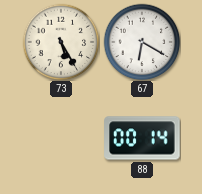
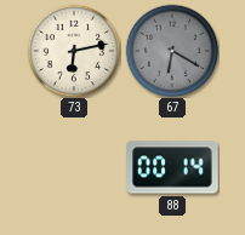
73: 5:25 -> 6:13 (74, 51)
67 dial: white -> grey (172, 51)
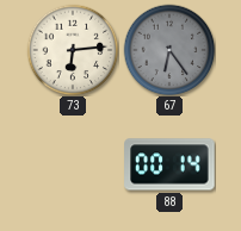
73: 6:13 -> 6:14 (73, 50)
67: 6:20 -> 6:24 (169, 50)
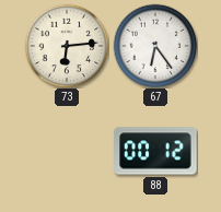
67 dial: grey -> white (155, 46)
88: 00:14 -> 00:12 (155, 151)
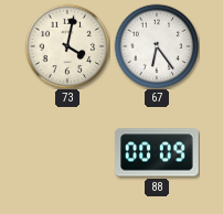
73: 6:14 -> 4:02 (67, 46)
88: 00:12 -> 00:09 (157, 152)
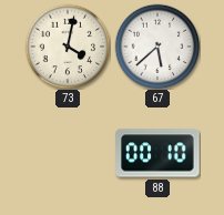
67: 6:24 -> 5:38 (157, 47)
88: 00:09 -> 00:10 (157, 153)
